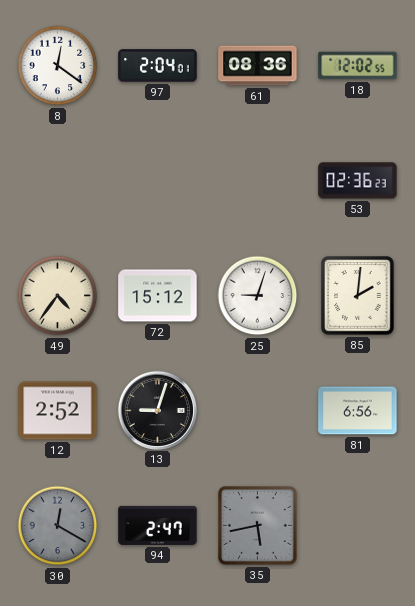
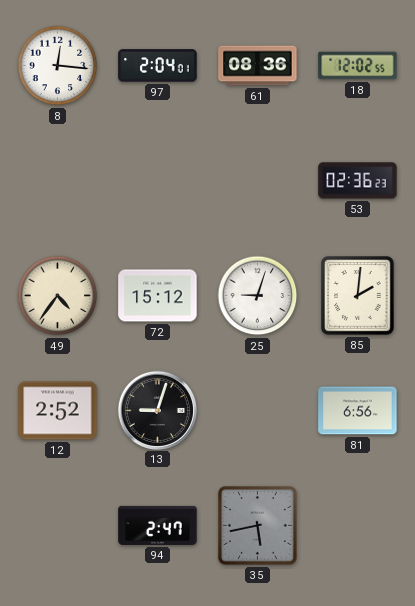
8: 12:21 -> 12:16 (58, 66)
30: 12:20 -> none (58, 526)
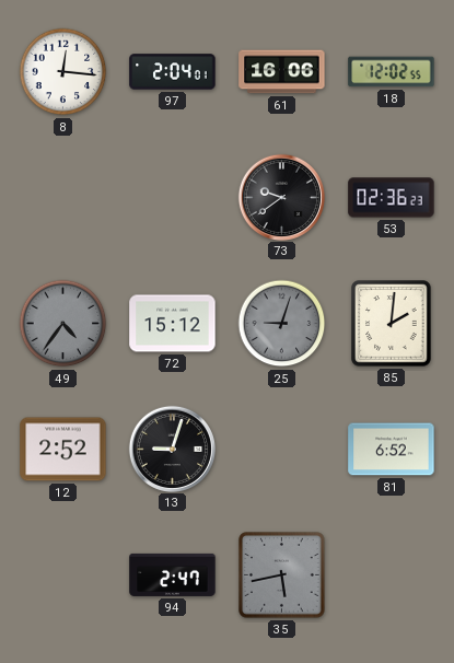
61: 08:36 -> 16:06 (282, 72)
73: none -> 9:39 (281, 197)
49 dial: cream -> grey (63, 324)
25 dial: white -> grey (282, 324)
81: 6:56 -> 6:52 (392, 450)
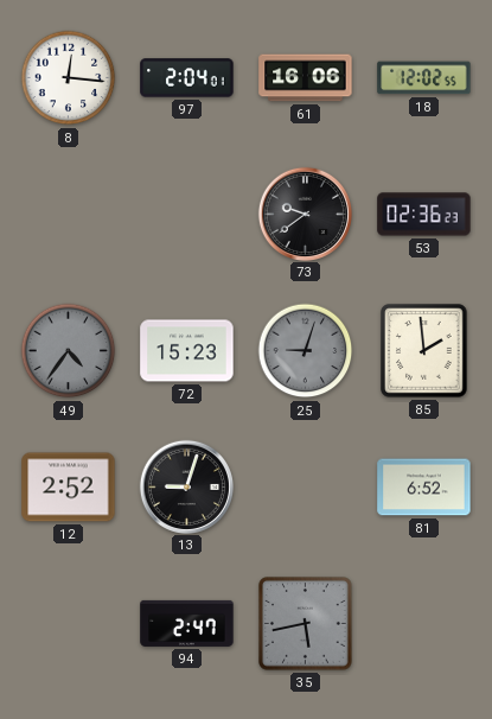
72: 15:12 -> 15:23 (187, 351)
85: 2:01 -> 1:59 (424, 351)
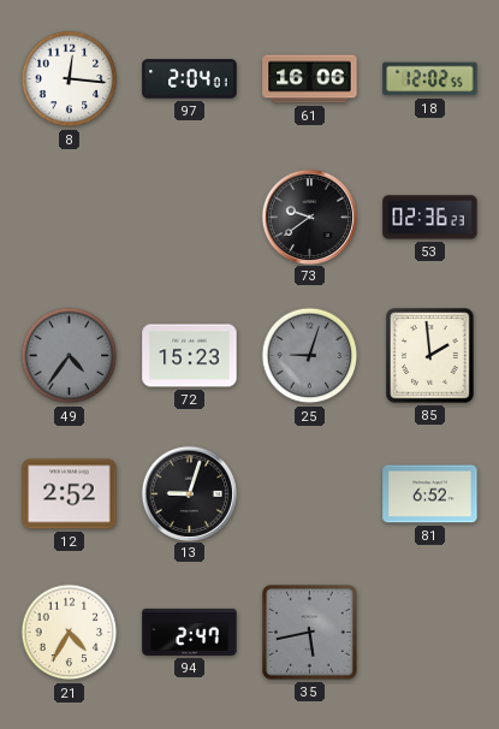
21: none -> 4:35 (70, 633)
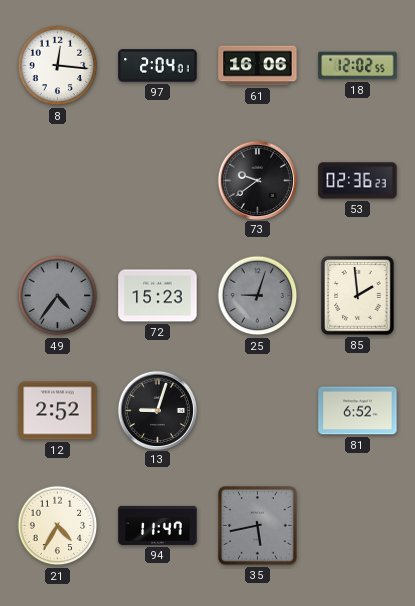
94: 2:47 -> 11:47 (158, 525)
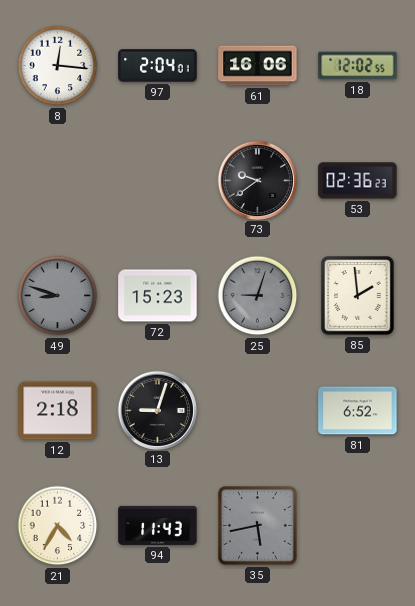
49: 4:36 -> 8:48 (58, 296)
12: 2:52 -> 2:18 (58, 411)
94: 11:47 -> 11:43 (158, 525)
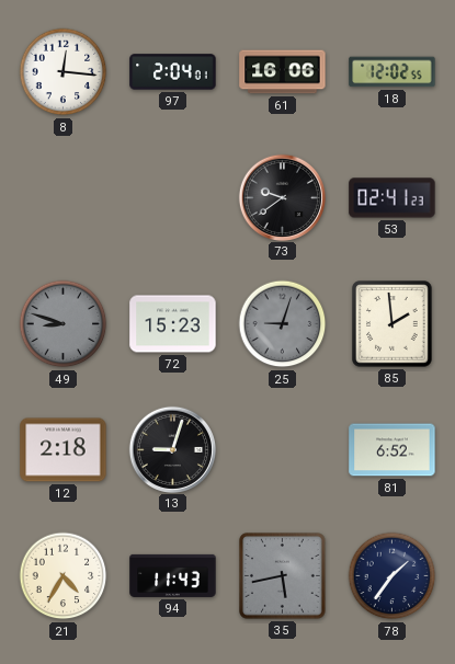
53: 02:36 -> 02:41 (393, 198)
78: none -> 1:36 (393, 576)
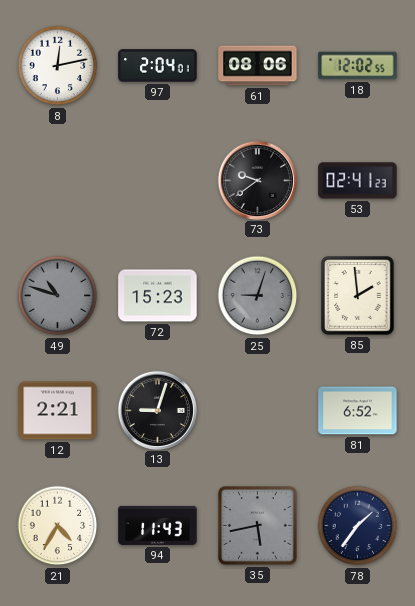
8: 12:16 -> 12:13 (58, 66)
61: 16:06 -> 08:06 (258, 66)
49: 8:48 -> 10:48 (58, 296)
12: 2:18 -> 2:21 (58, 411)
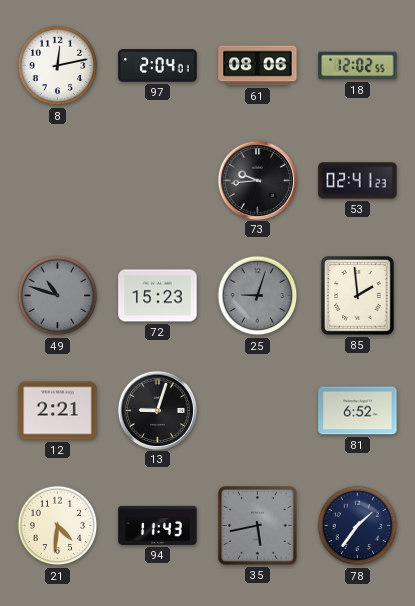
73: 9:39 -> 9:44 (257, 180)
21: 4:35 -> 4:31 (58, 526)
